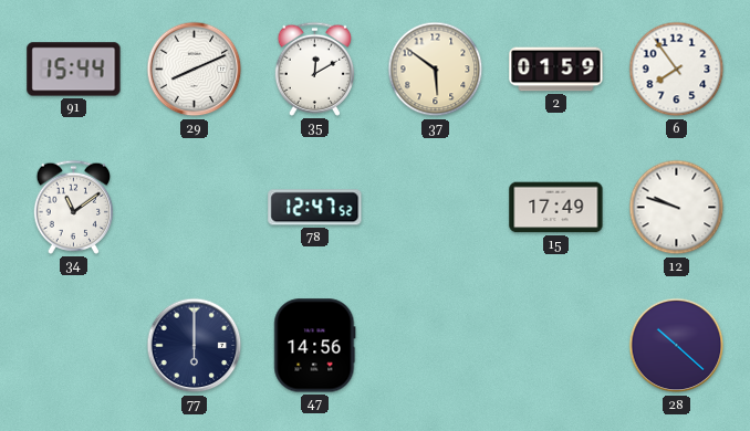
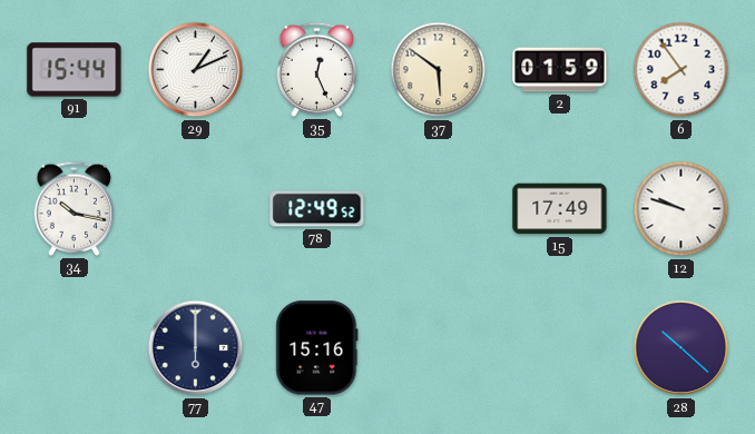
29: 8:11 -> 1:11 (196, 70)
35: 12:10 -> 12:26 (317, 69)
34: 11:09 -> 10:17 (75, 208)
78: 12:47 -> 12:49 (317, 209)
47: 14:56 -> 15:16 (317, 348)
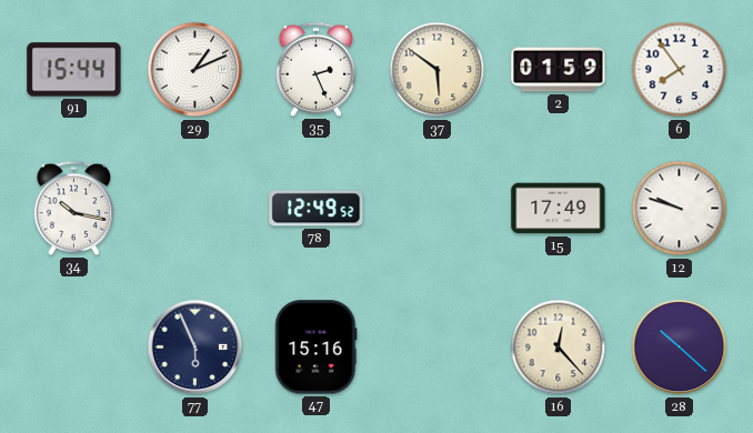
35: 12:26 -> 2:26 (317, 69)
77: 6:00 -> 5:56 (195, 348)
16: none -> 12:23 (559, 348)
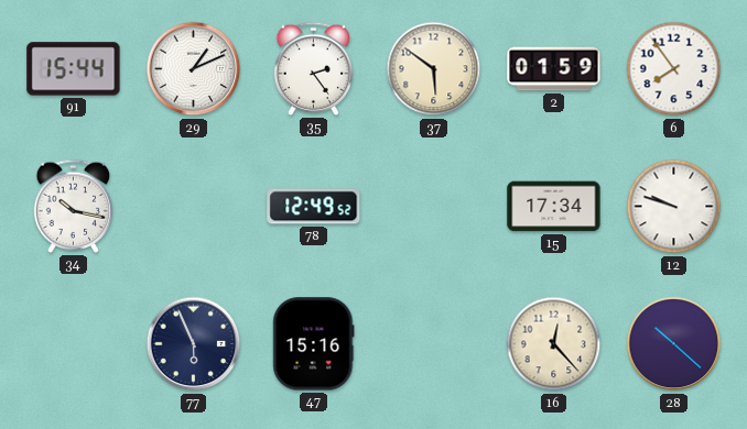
35: 2:26 -> 2:24 (314, 68)
15: 17:49 -> 17:34 (554, 207)
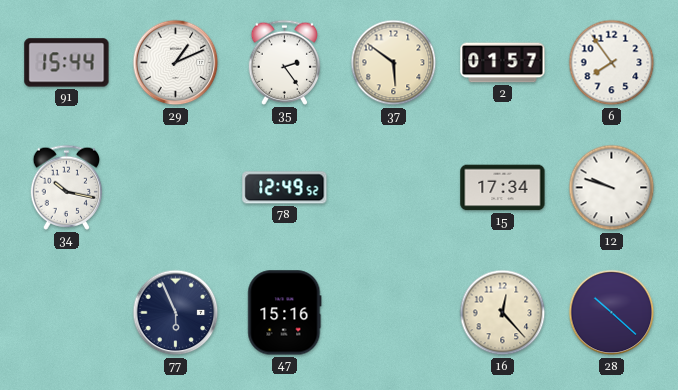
2: 01:59 -> 01:57 (503, 63)
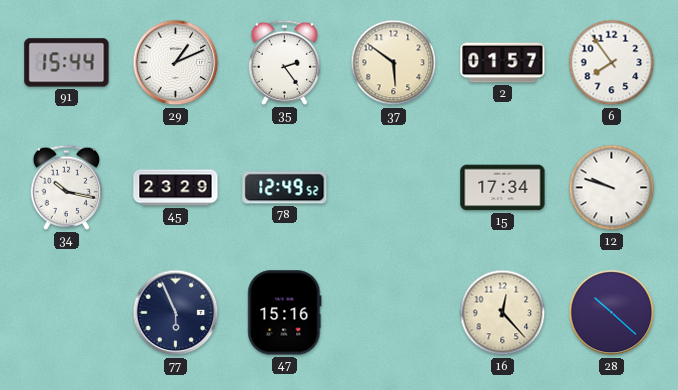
45: none -> 23:29 (176, 188)
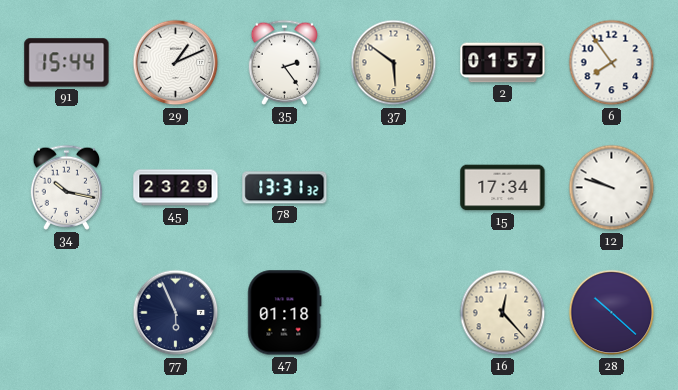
78: 12:49 -> 13:31 (285, 188)
47: 15:16 -> 01:18 (285, 313)
